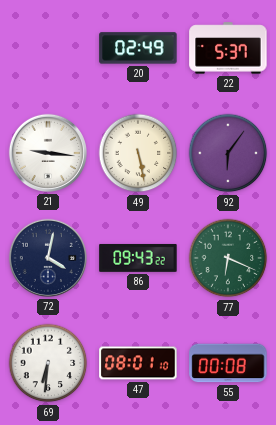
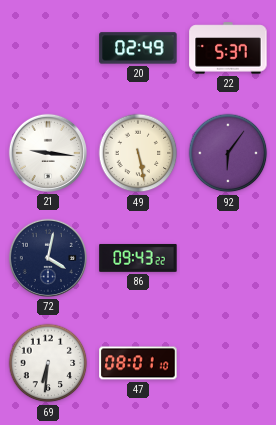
77: 6:19 -> none (228, 258)
55: 00:08 -> none (228, 363)
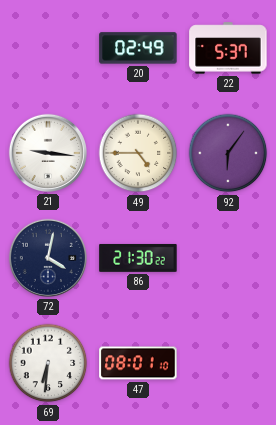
49: 5:28 -> 4:45 (138, 153)
86: 09:43 -> 21:30 (138, 258)
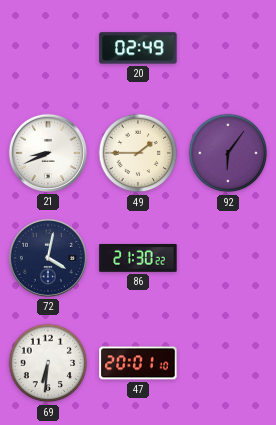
22: 5:37 -> none (228, 48)
21: 9:16 -> 8:41 (48, 153)
49: 4:45 -> 1:45 (138, 153)
47: 08:01 -> 20:01 (138, 363)
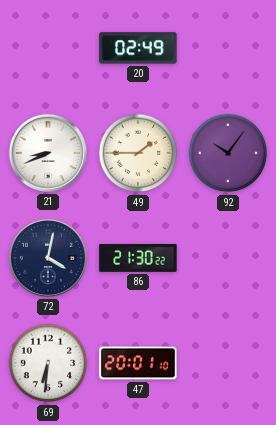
92: 6:06 -> 10:06 (228, 153)
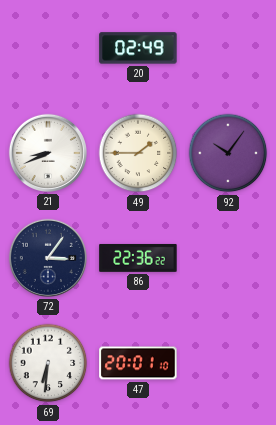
72: 4:02 -> 3:06 (48, 258)
86: 21:30 -> 22:36 (138, 258)
